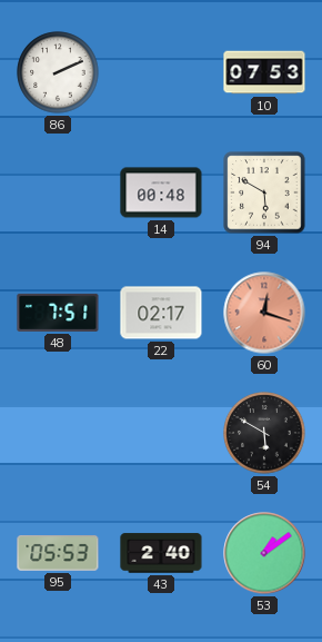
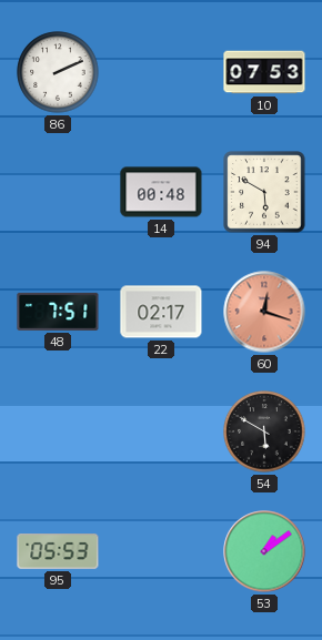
43: 2:40 -> none (161, 553)
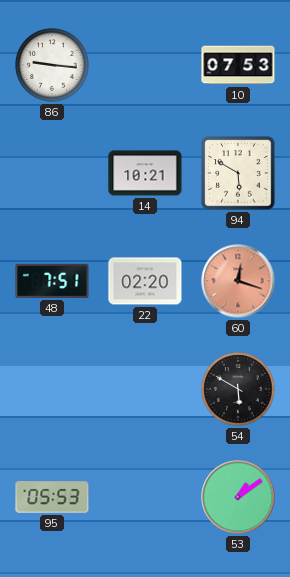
86: 2:11 -> 9:16 (52, 65)
14: 00:48 -> 10:21 (145, 173)
22: 02:17 -> 02:20 (145, 281)
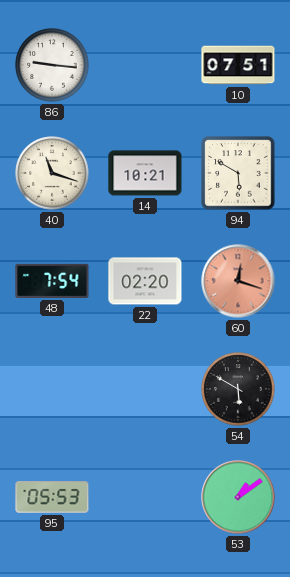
10: 07:53 -> 07:51 (238, 65)
40: none -> 11:18 (52, 173)
48: 7:51 -> 7:54 (52, 281)
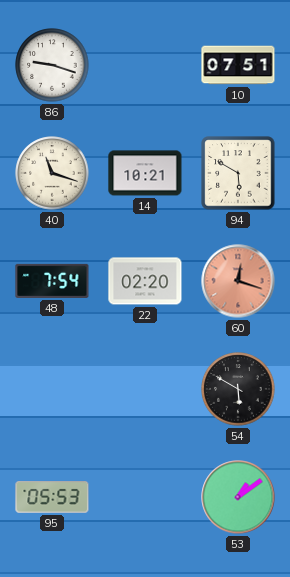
86: 9:16 -> 9:18 (52, 65)
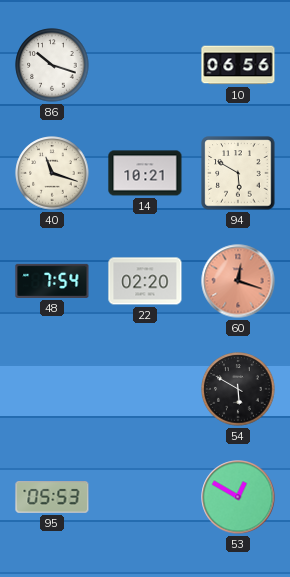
86: 9:18 -> 10:18 (52, 65)
10: 07:51 -> 06:56 (238, 65)
53: 1:09 -> 12:50 (238, 497)
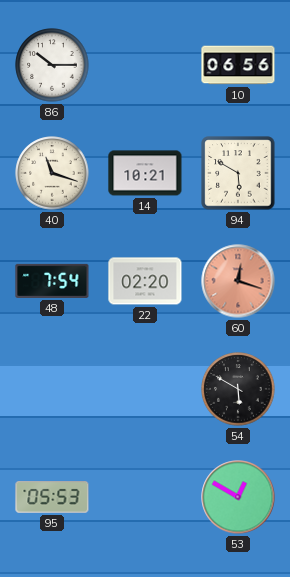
86: 10:18 -> 10:15 (52, 65)
